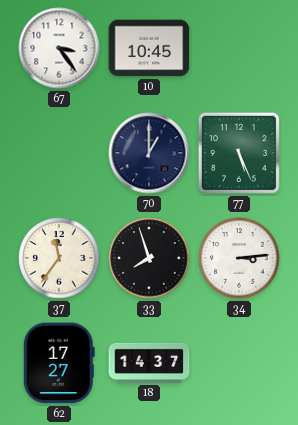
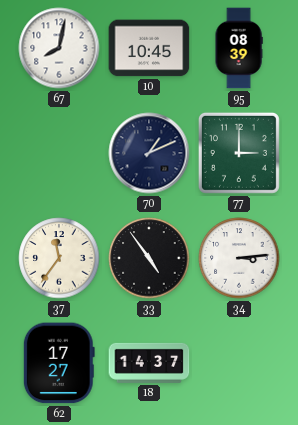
67: 3:24 -> 8:02 (59, 48)
95: none -> 08:39 (239, 48)
70: 1:00 -> 1:11 (149, 153)
77: 5:26 -> 3:00 (239, 153)
33: 7:57 -> 4:54 (149, 258)
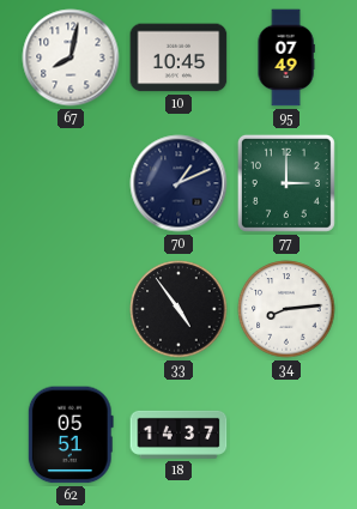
95: 08:39 -> 07:49 (286, 57)
37: 11:36 -> none (59, 258)
34: 3:14 -> 8:14 (286, 309)
62: 17:27 -> 05:51 (71, 435)
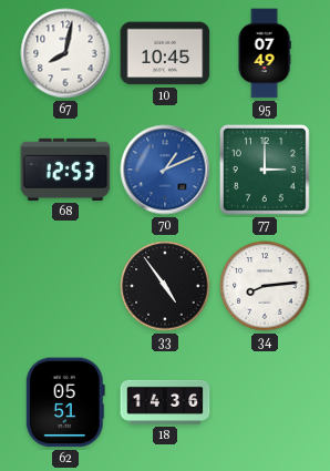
68: none -> 12:53 (65, 170)
70 dial: navy -> blue (165, 170)
18: 14:37 -> 14:36 (165, 402)
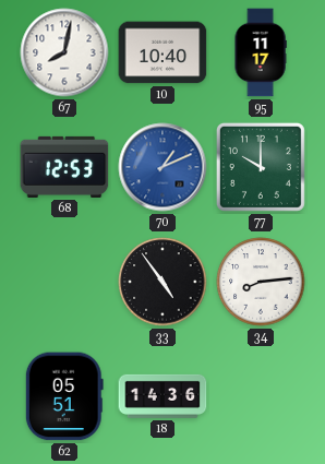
10: 10:45 -> 10:40 (162, 52)
95: 07:49 -> 11:17 (261, 52)
77: 3:00 -> 10:00 (261, 167)
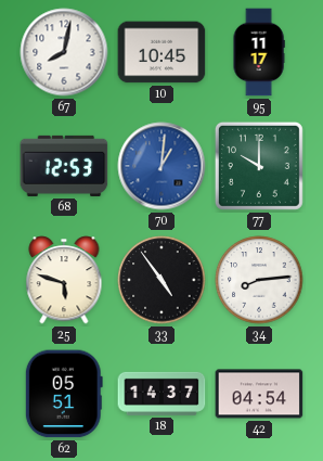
10: 10:40 -> 10:45 (161, 52)
70: 1:11 -> 1:01 (161, 166)
25: none -> 5:48 (64, 280)
18: 14:36 -> 14:37 (161, 394)
42: none -> 04:54 (259, 394)
